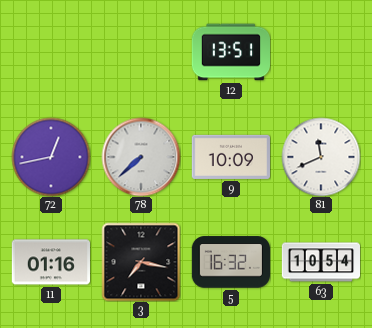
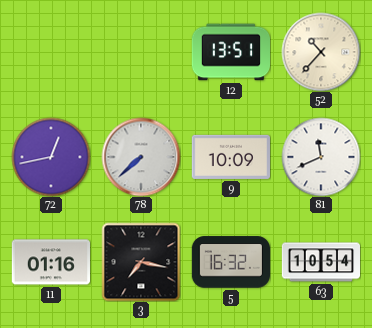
52: none -> 10:37 (321, 52)
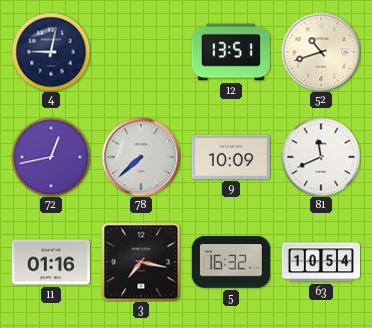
4: none -> 9:02 (51, 52)
52: 10:37 -> 10:42 (321, 52)
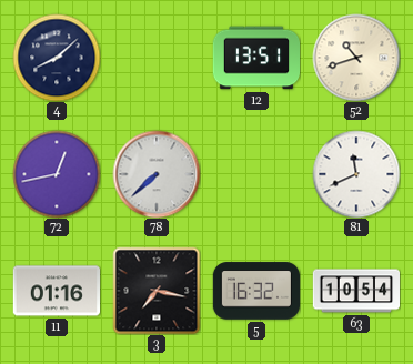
4: 9:02 -> 8:08 (57, 58)
9: 10:09 -> none (230, 157)
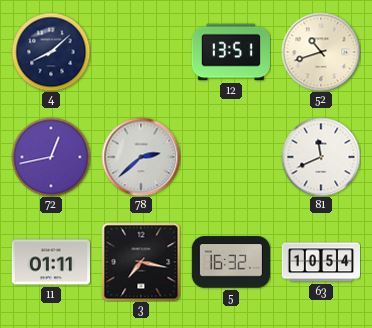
78: 7:38 -> 2:38 (141, 157)
11: 01:16 -> 01:11 (50, 262)
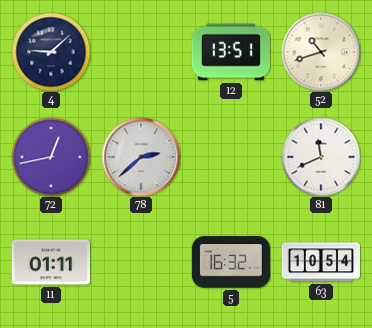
4: 8:08 -> 9:08 (51, 52)
3: 7:17 -> none (141, 262)
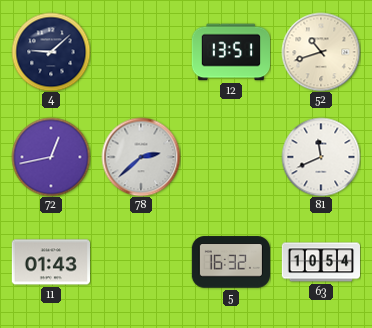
11: 01:11 -> 01:43 (50, 262)
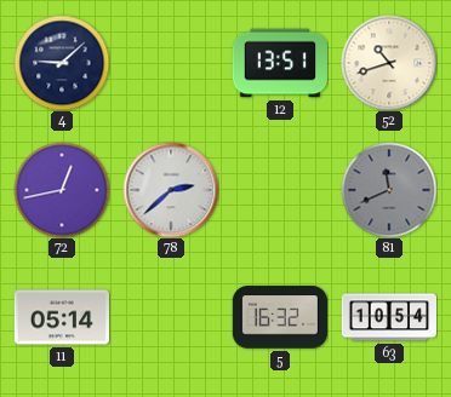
81 dial: white -> grey (389, 190)
11: 01:43 -> 05:14 (61, 317)
